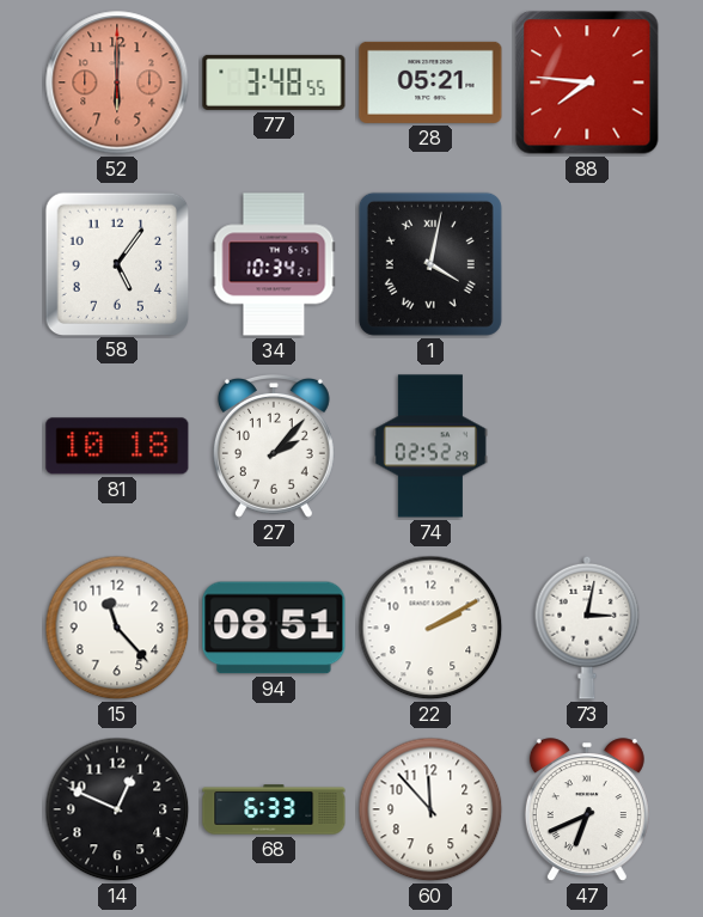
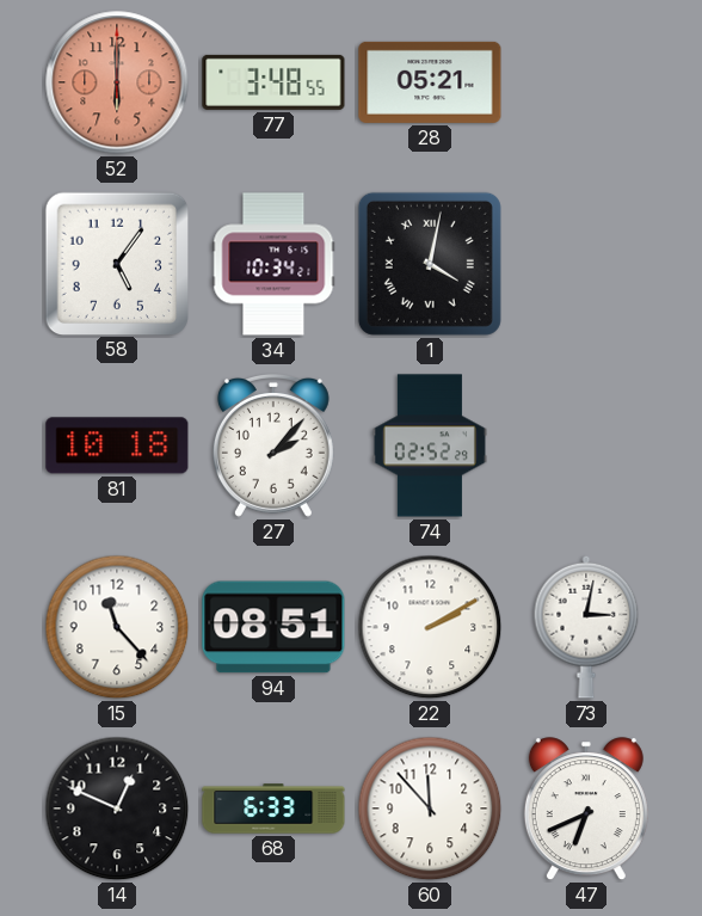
88: 7:46 -> none (587, 82)
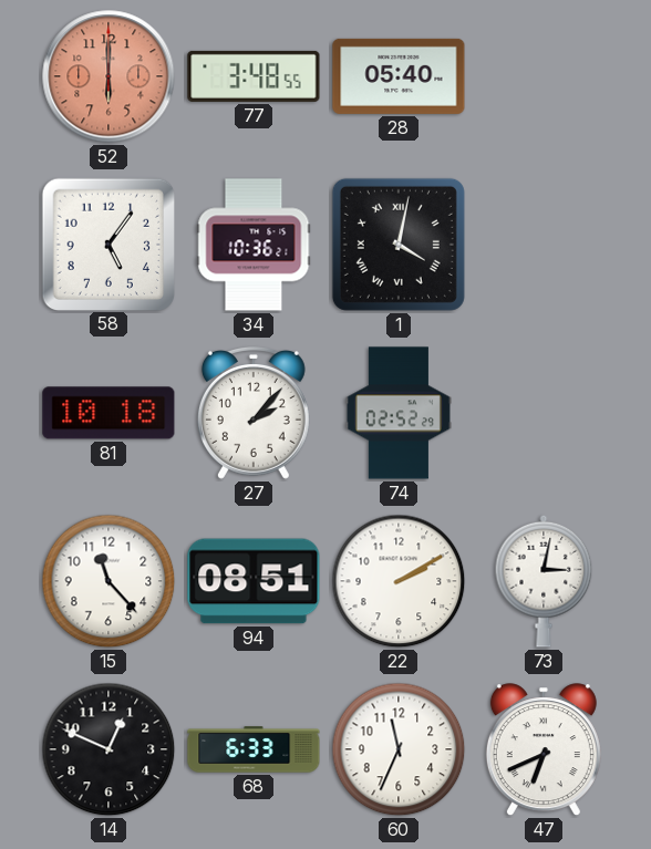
28: 05:21 -> 05:40 (399, 76)
34: 10:34 -> 10:36 (254, 245)
60: 11:53 -> 11:34 (399, 749)
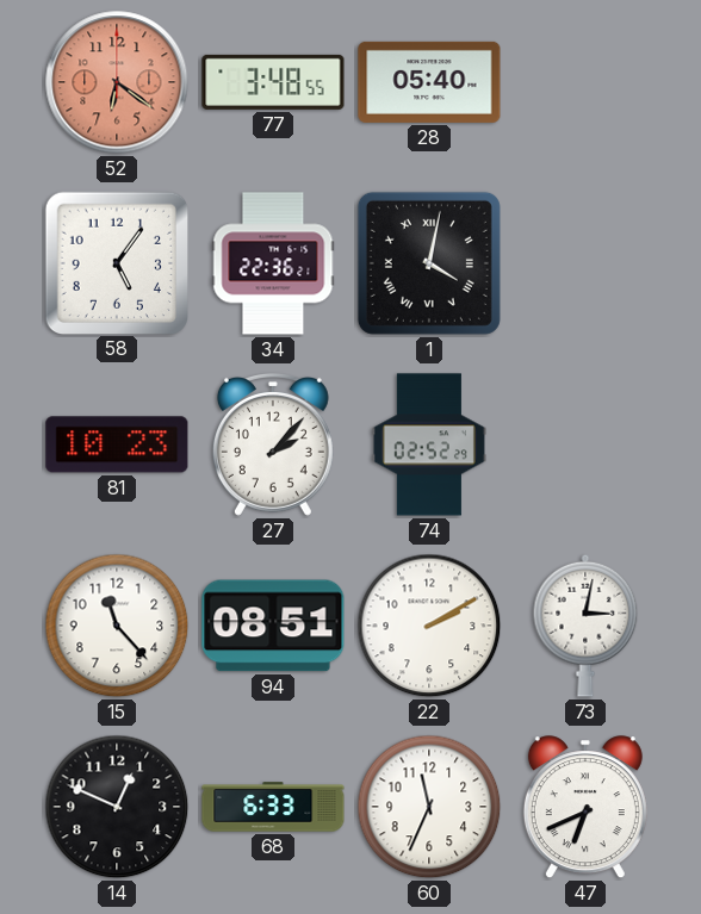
52: 6:00 -> 6:21 (117, 82)
34: 10:36 -> 22:36 (273, 263)
81: 10:18 -> 10:23 (117, 444)
